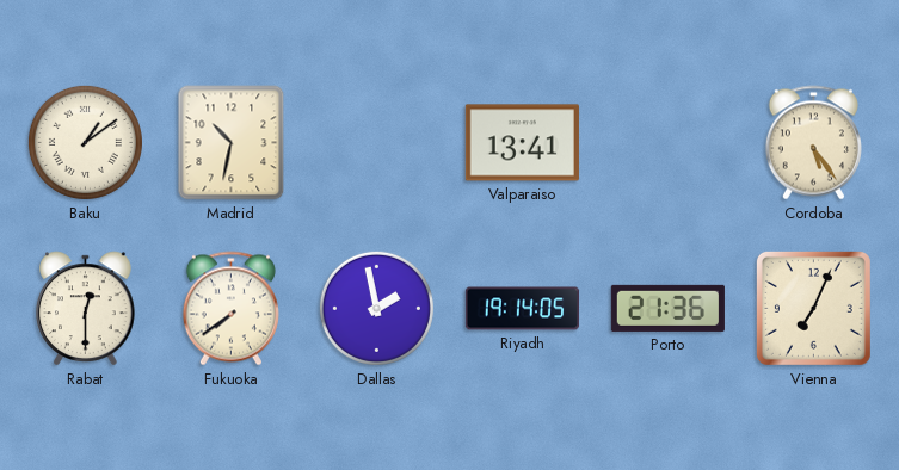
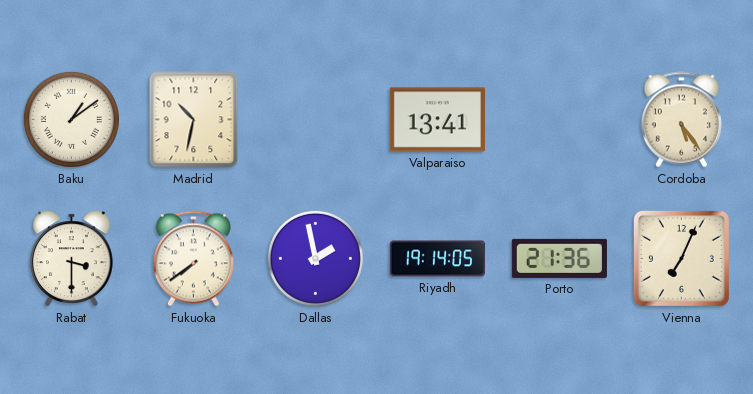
Rabat: 12:30 -> 3:30 (72, 259)
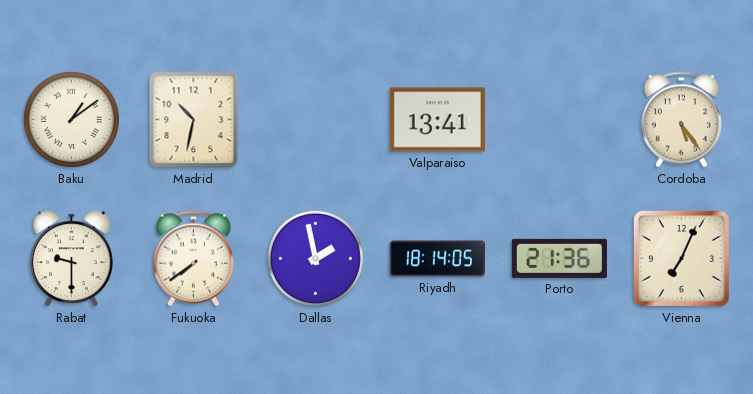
Rabat: 3:30 -> 9:30 (72, 259)
Riyadh: 19:14 -> 18:14 (437, 259)
